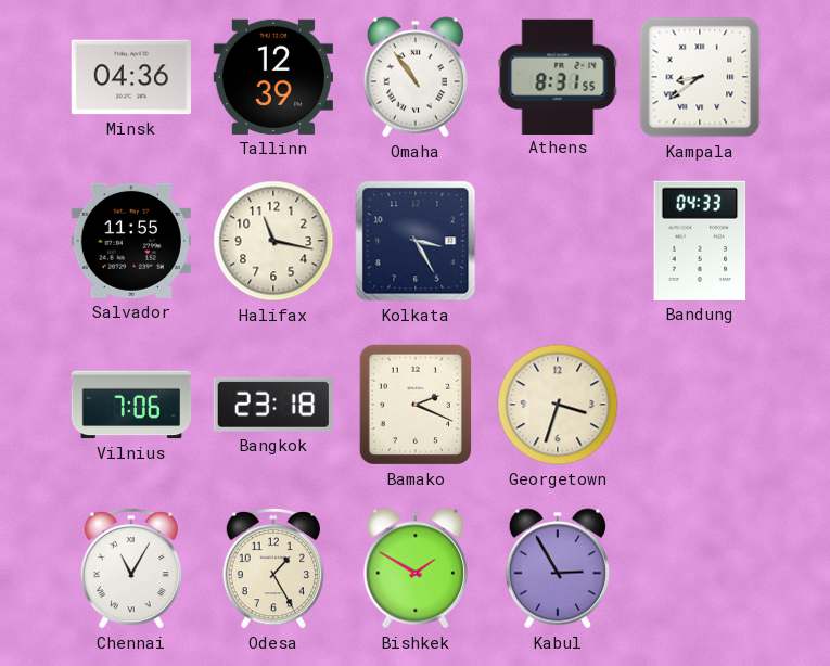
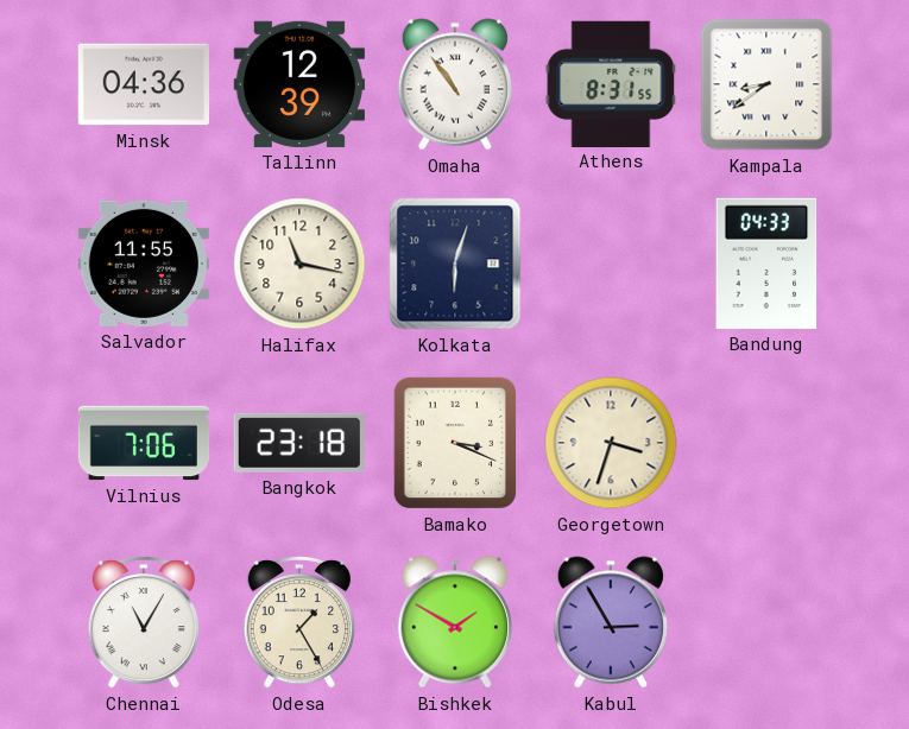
Kolkata: 3:25 -> 6:03 (455, 264)
Bamako: 2:19 -> 3:19 (455, 443)
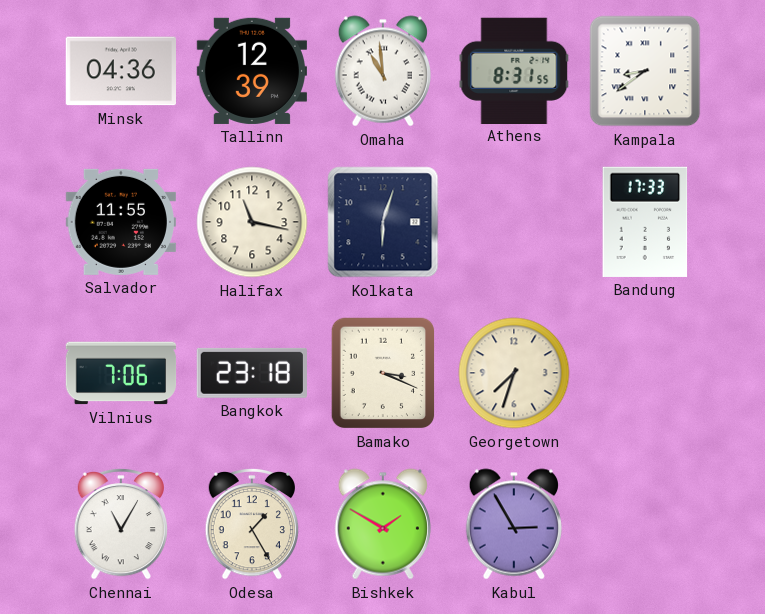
Omaha: 10:54 -> 10:59 (383, 71)
Bandung: 04:33 -> 17:33 (645, 222)
Georgetown: 3:33 -> 7:33 (514, 373)
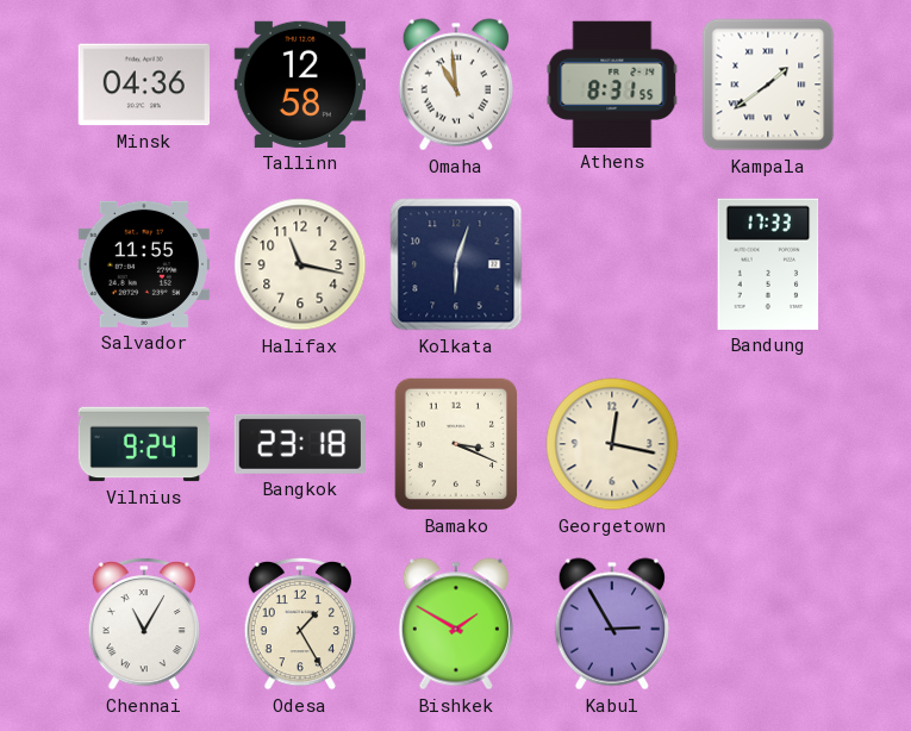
Tallinn: 12:39 -> 12:58 (299, 85)
Kampala: 8:39 -> 1:39 (768, 85)
Vilnius: 7:06 -> 9:24 (144, 444)
Georgetown: 7:33 -> 12:17 (612, 444)
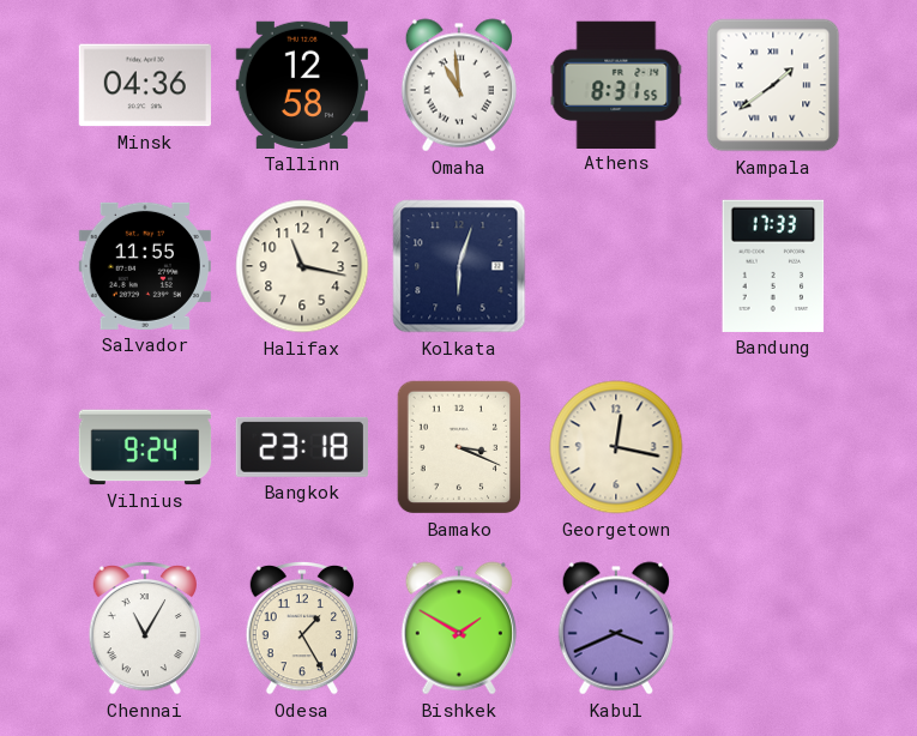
Kabul: 2:55 -> 3:41 (616, 628)
